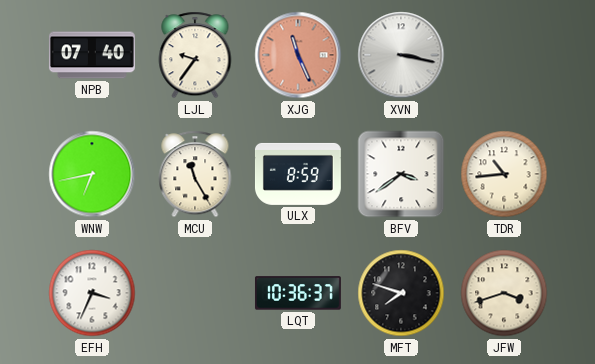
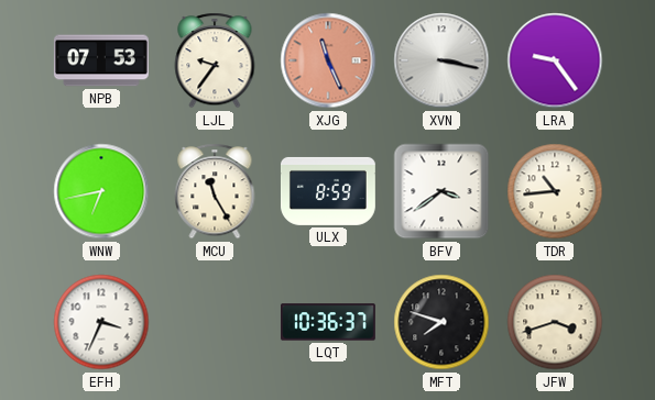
NPB: 07:40 -> 07:53 (101, 60)
LRA: none -> 9:24 (555, 60)
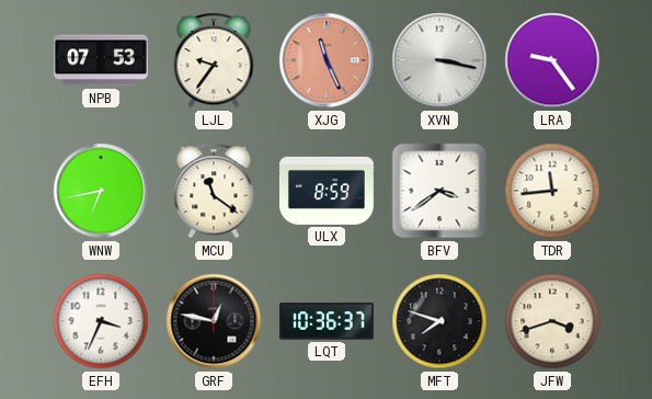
MCU: 11:25 -> 11:21 (214, 191)
TDR: 10:44 -> 11:44 (552, 191)
GRF: none -> 12:47 (214, 321)
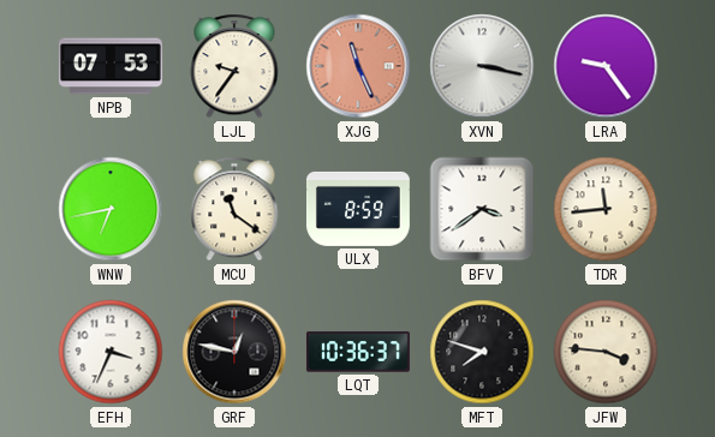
JFW: 3:42 -> 3:46 (606, 352)
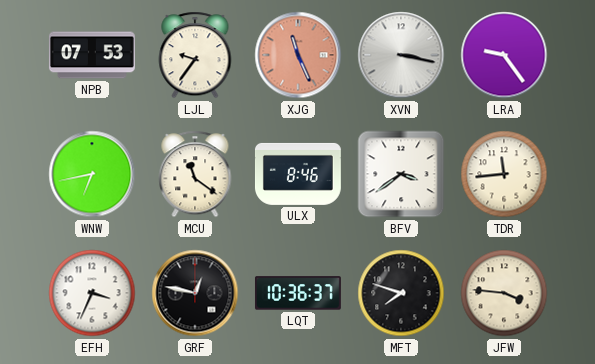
ULX: 8:59 -> 8:46 (298, 174)
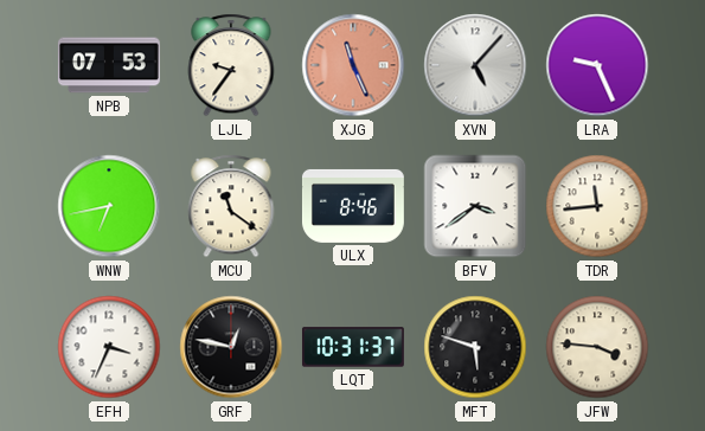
XVN: 3:17 -> 5:07 (475, 65)
LRA: 9:24 -> 9:26 (597, 65)
LQT: 10:36 -> 10:31 (353, 347)
MFT: 7:48 -> 5:48 (475, 347)
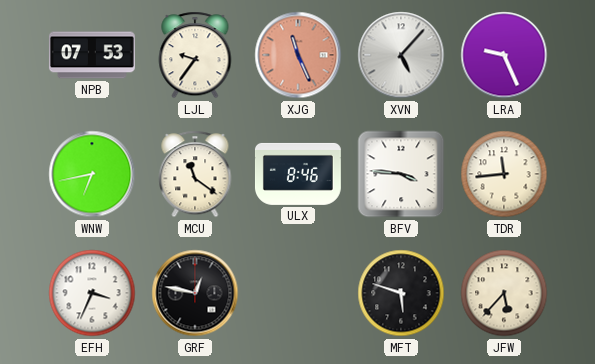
BFV: 3:39 -> 3:46 (401, 174)
LQT: 10:31 -> none (353, 347)
JFW: 3:46 -> 5:37 (504, 293)
